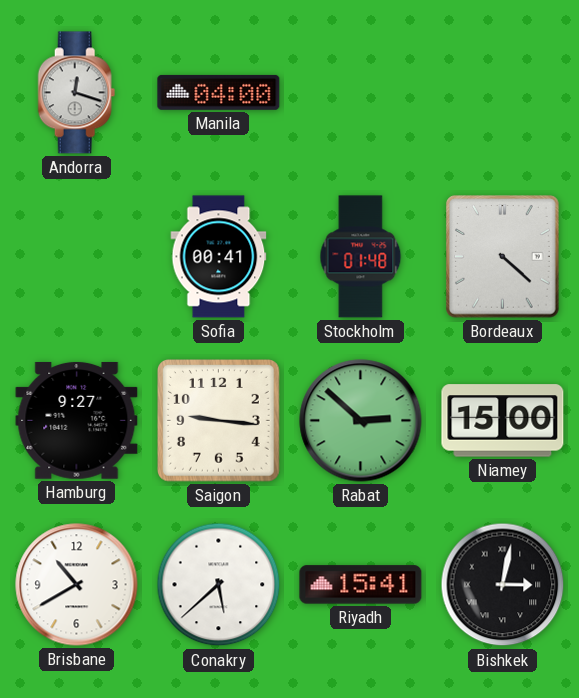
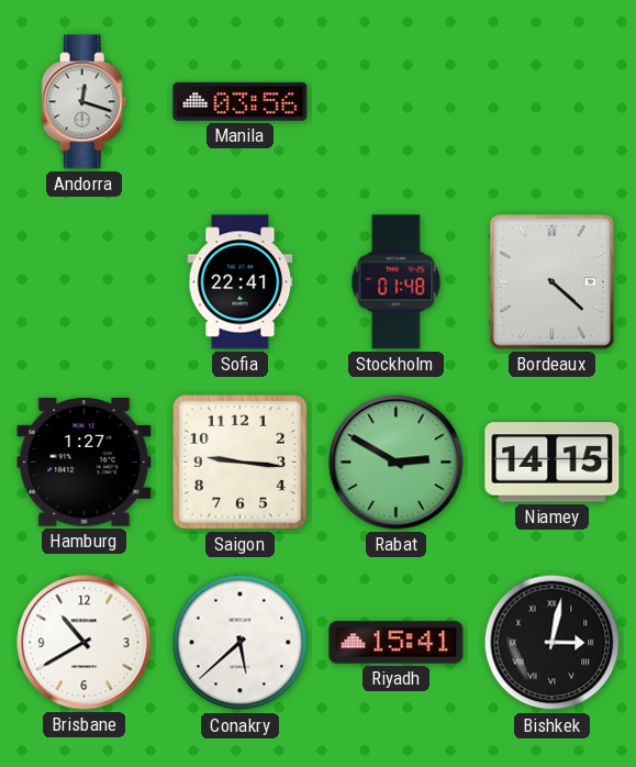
Manila: 04:00 -> 03:56 (241, 101)
Sofia: 00:41 -> 22:41 (241, 282)
Hamburg: 9:27 -> 1:27 (85, 462)
Rabat: 2:52 -> 2:50 (397, 463)
Niamey: 15:00 -> 14:15 (553, 463)
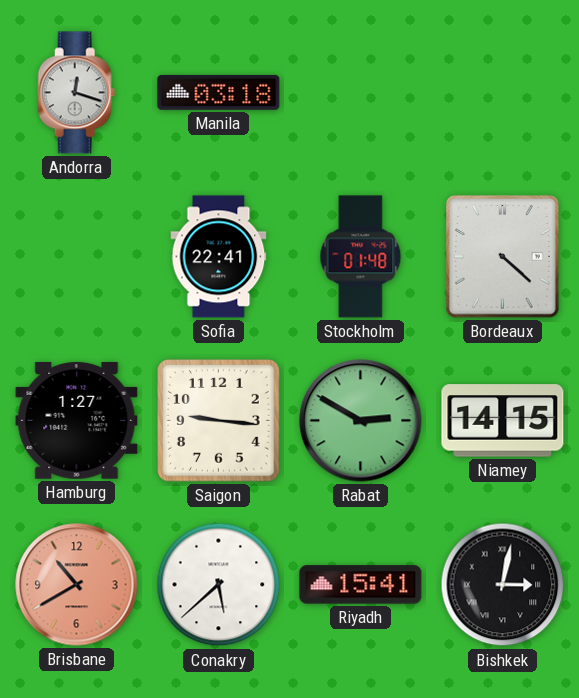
Manila: 03:56 -> 03:18 (219, 92)
Brisbane dial: white -> salmon (77, 585)
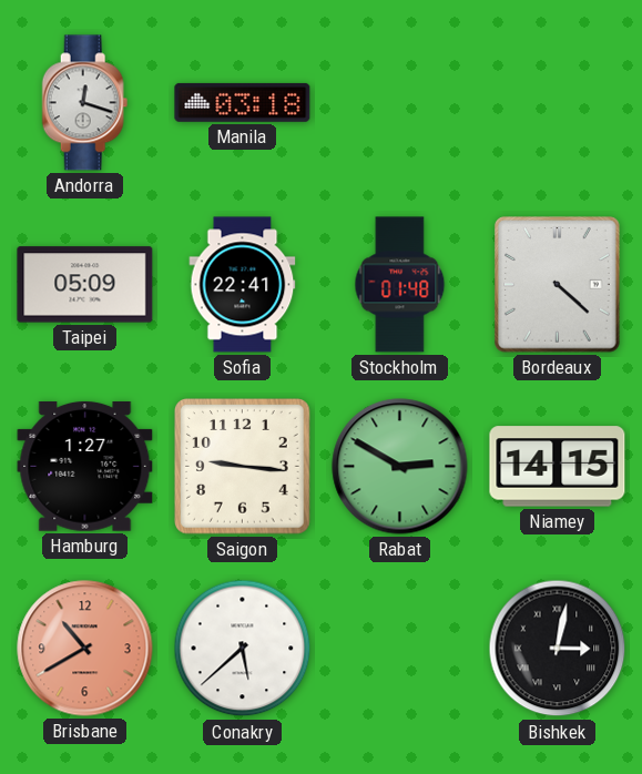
Taipei: none -> 05:09 (85, 285)
Riyadh: 15:41 -> none (361, 585)
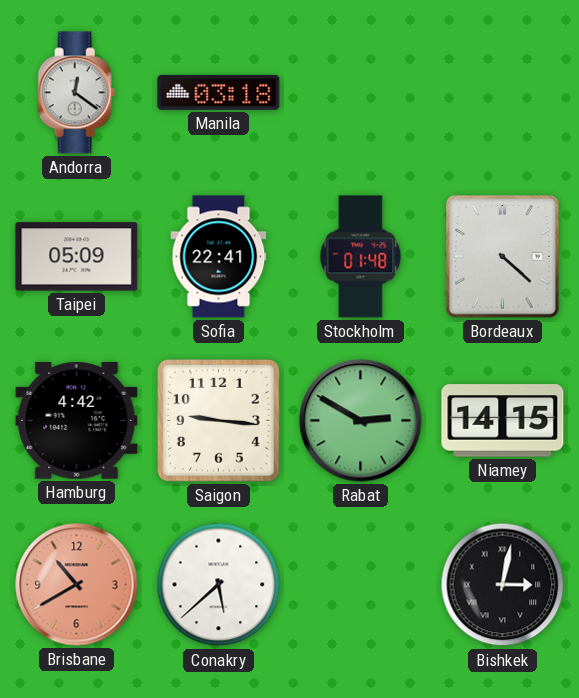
Andorra: 12:18 -> 12:21 (77, 93)
Hamburg: 1:27 -> 4:42 (77, 420)
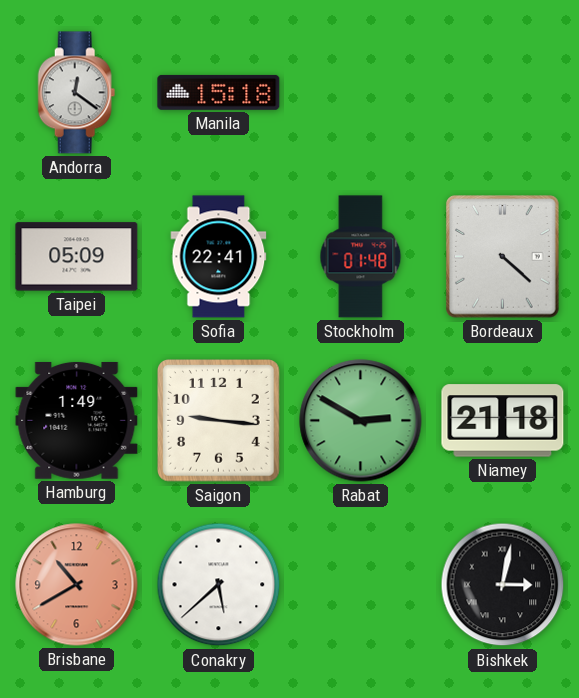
Manila: 03:18 -> 15:18 (219, 92)
Hamburg: 4:42 -> 1:49 (77, 420)
Niamey: 14:15 -> 21:18 (503, 421)
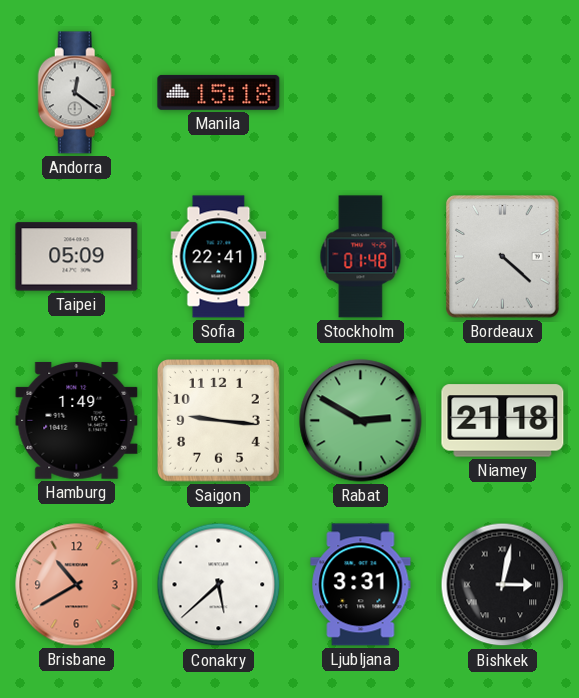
Ljubljana: none -> 3:31 (361, 585)
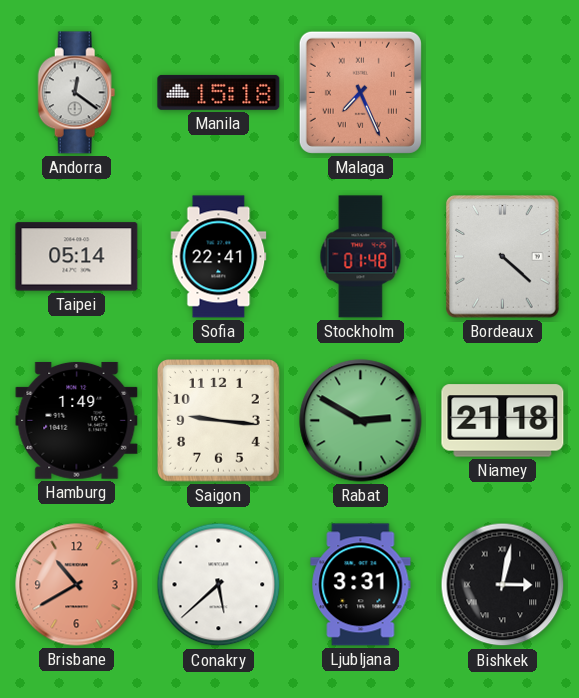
Malaga: none -> 7:26 (360, 92)
Taipei: 05:09 -> 05:14 (77, 257)
